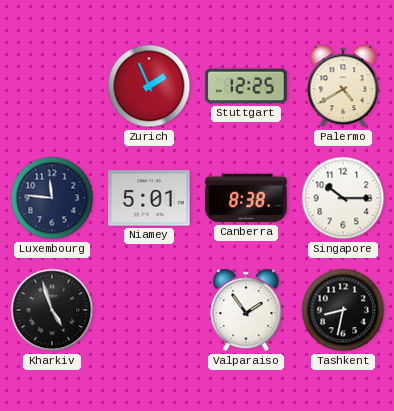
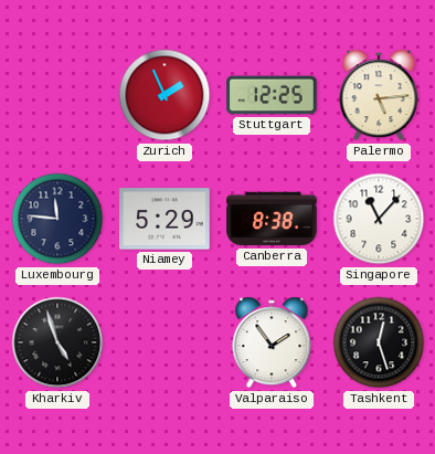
Palermo: 4:40 -> 5:14 (379, 95)
Niamey: 5:01 -> 5:29 (165, 219)
Singapore: 10:15 -> 11:07 (379, 219)
Tashkent: 8:32 -> 12:27 (379, 342)
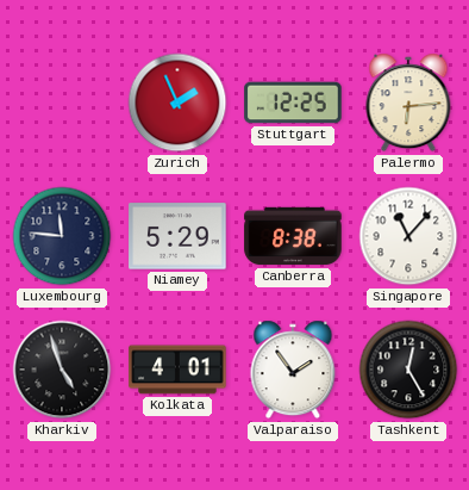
Palermo: 5:14 -> 6:14 (408, 103)
Kolkata: none -> 4:01 (177, 370)
Tashkent: 12:27 -> 12:25 (408, 370)
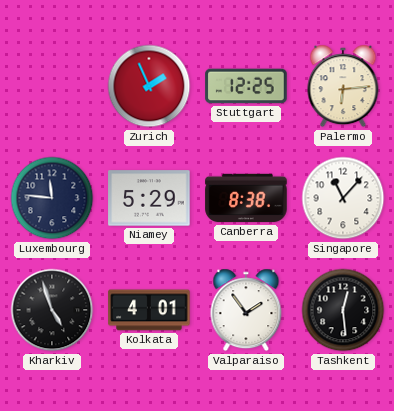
Tashkent: 12:25 -> 12:29 (343, 310)
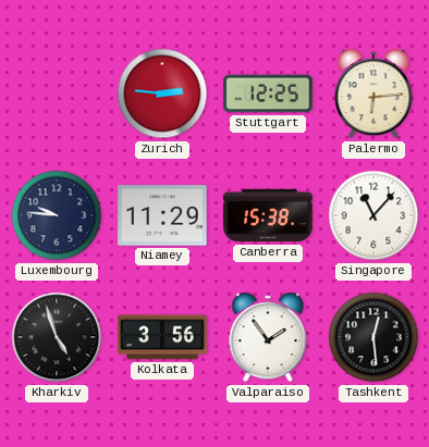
Zurich: 1:56 -> 2:46 (162, 94)
Luxembourg: 11:46 -> 9:46 (57, 215)
Niamey: 5:29 -> 11:29 (162, 215)
Canberra: 8:38 -> 15:38 (268, 215)
Kolkata: 4:01 -> 3:56 (162, 337)
